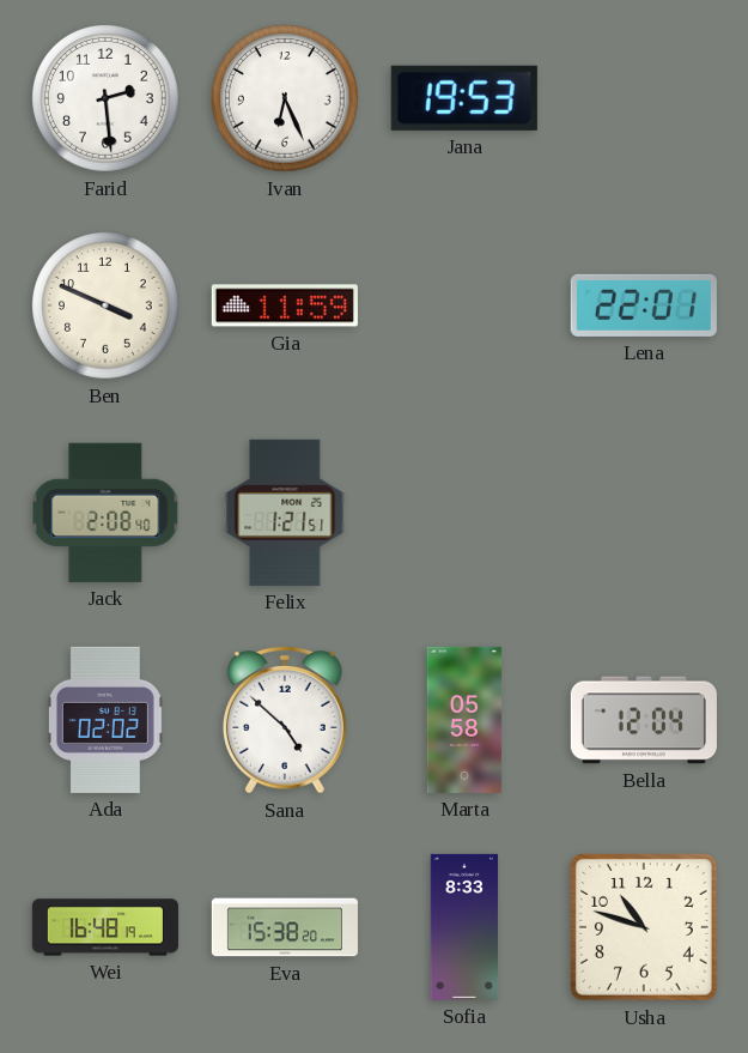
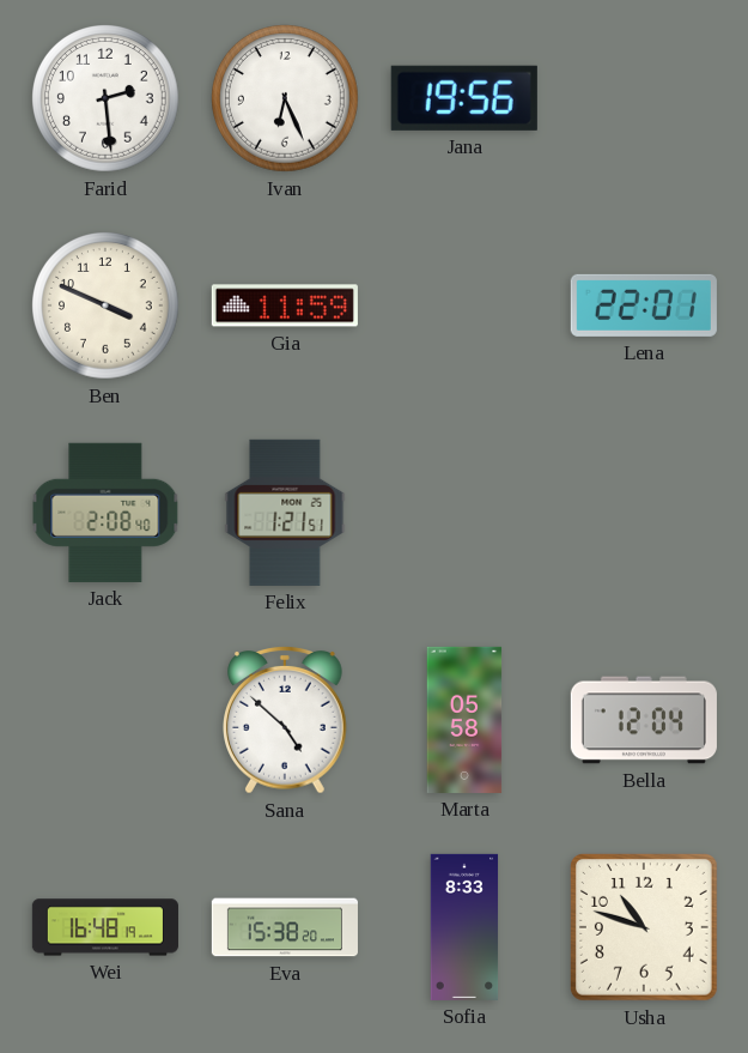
Jana: 19:53 -> 19:56 (464, 98)
Ada: 02:02 -> none (105, 720)
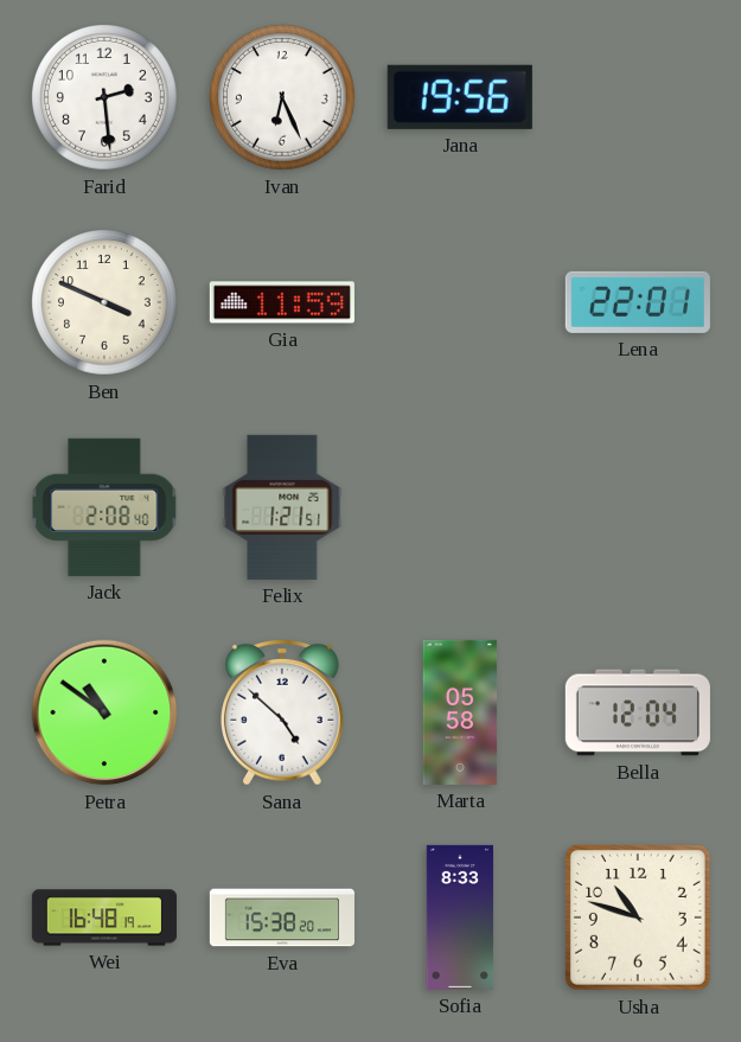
Petra: none -> 10:51 (104, 712)
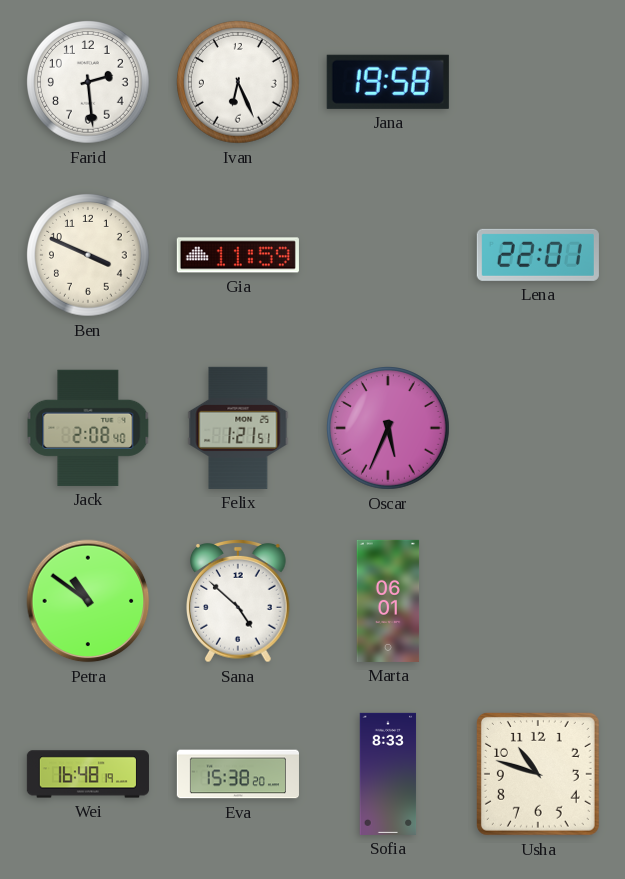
Jana: 19:56 -> 19:58 (388, 82)
Oscar: none -> 5:34 (389, 429)
Marta: 05:58 -> 06:01 (388, 601)
Bella: 12:04 -> none (638, 712)
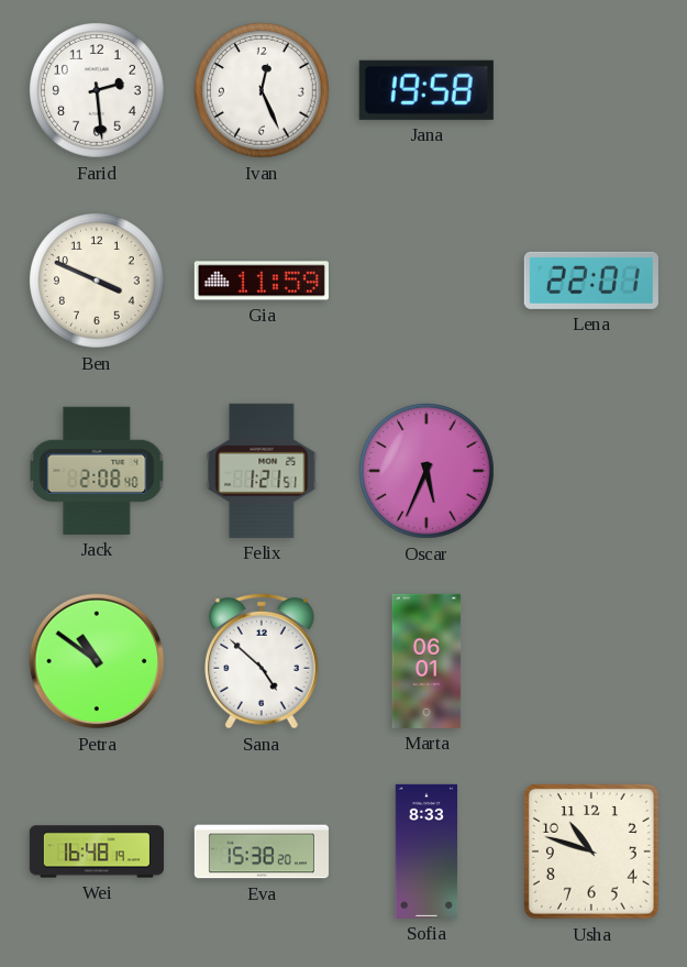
Ivan: 6:26 -> 12:26 (263, 91)
